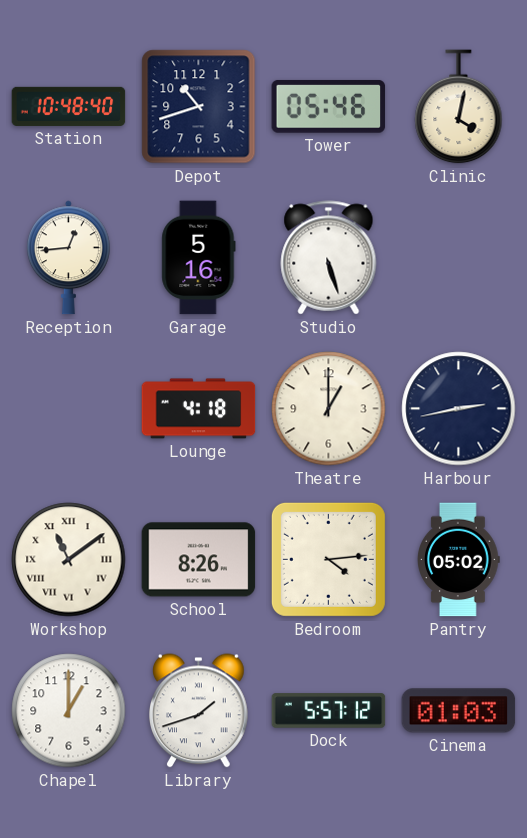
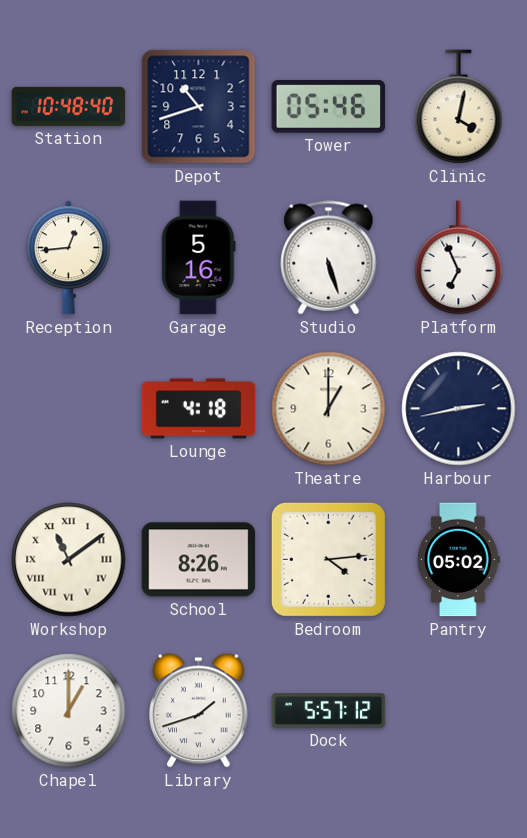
Platform: none -> 6:56 (459, 258)
Cinema: 01:03 -> none (459, 711)
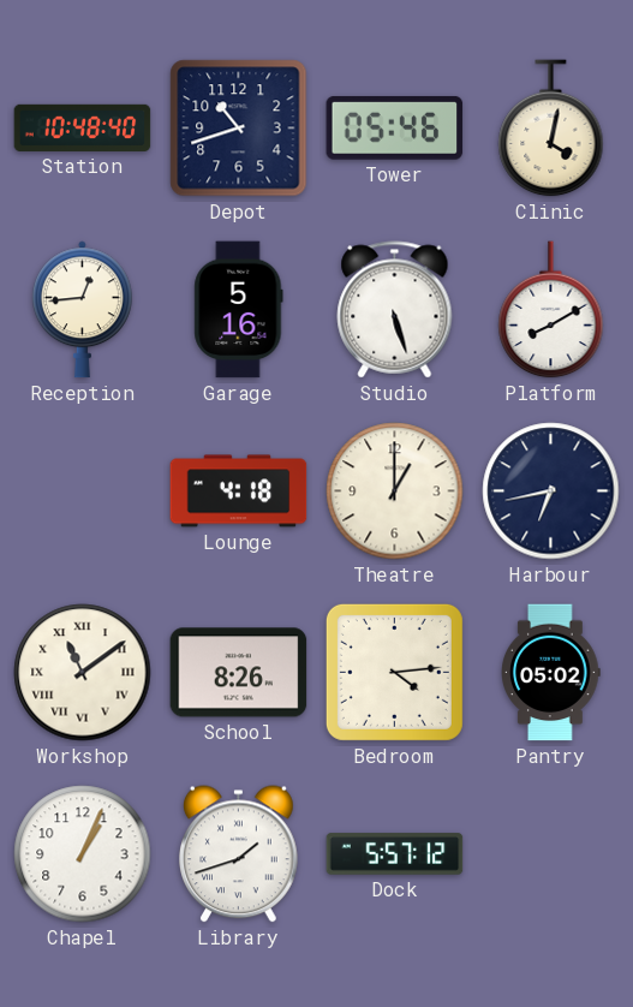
Platform: 6:56 -> 8:10 (551, 310)
Harbour: 2:43 -> 6:43 (551, 491)
Chapel: 1:00 -> 1:04 (83, 854)
